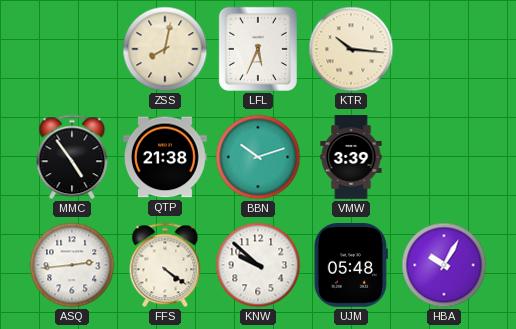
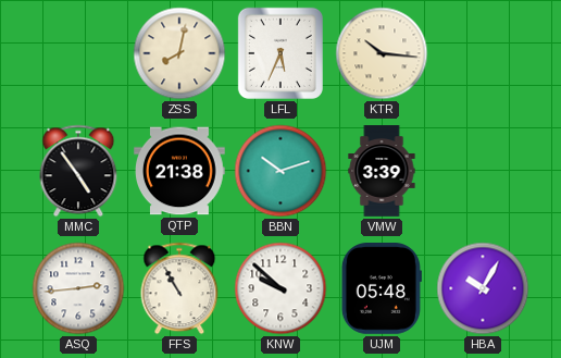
FFS: 4:21 -> 10:55 (179, 288)
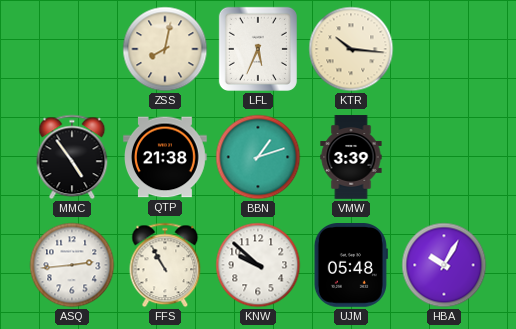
BBN: 10:12 -> 1:12 (258, 157)
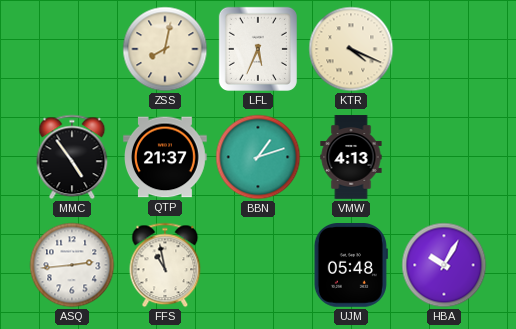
KTR: 10:16 -> 4:19 (351, 49)
QTP: 21:38 -> 21:37 (166, 157)
VMW: 3:39 -> 4:13 (351, 157)
FFS: 10:55 -> 10:58 (165, 265)
KNW: 9:52 -> none (258, 265)
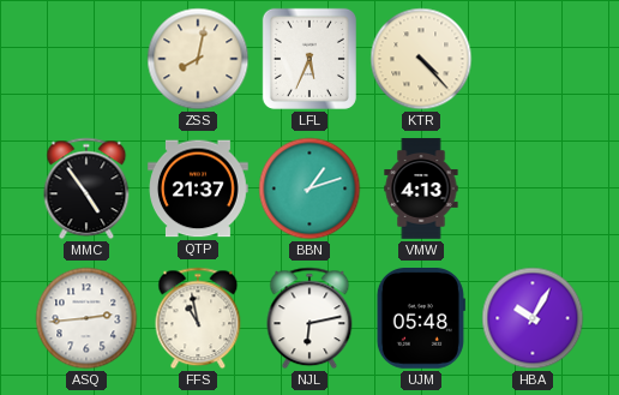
KTR: 4:19 -> 4:23 (421, 59)
NJL: none -> 6:13 (309, 318)
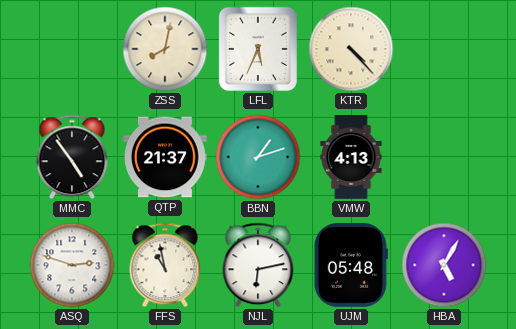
ASQ: 2:44 -> 2:48 (72, 265)
HBA: 10:05 -> 5:05 (444, 265)
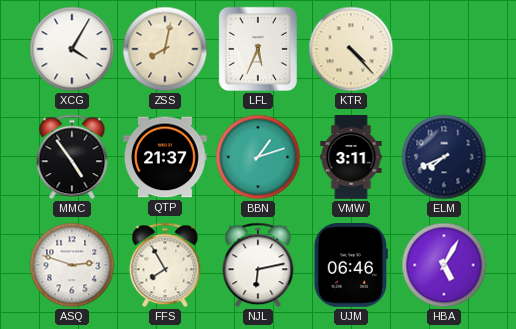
XCG: none -> 4:05 (72, 49)
VMW: 4:13 -> 3:11 (351, 157)
ELM: none -> 7:41 (444, 157)
FFS: 10:58 -> 7:55 (165, 265)
UJM: 05:48 -> 06:46 (351, 266)
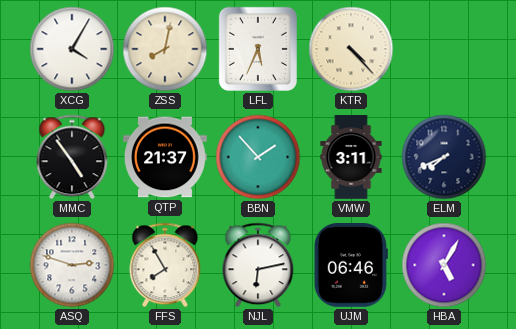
BBN: 1:12 -> 1:53 (258, 157)
